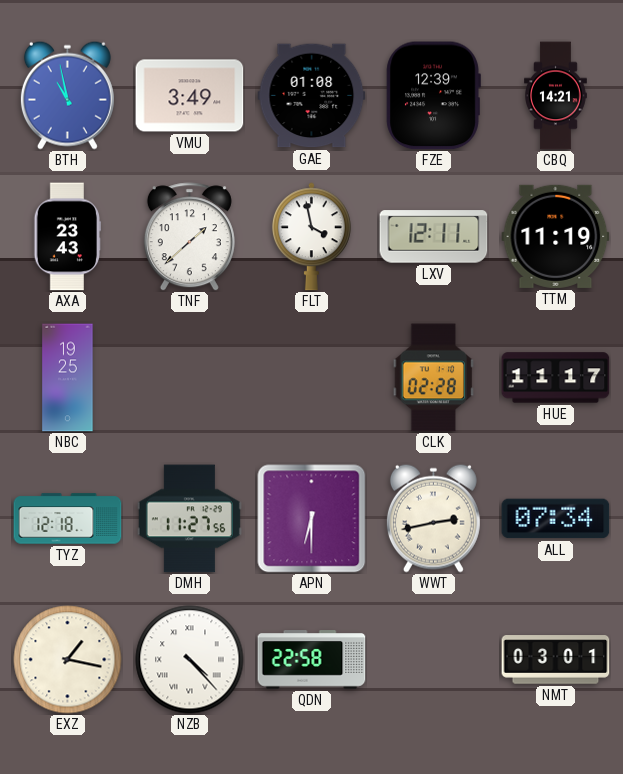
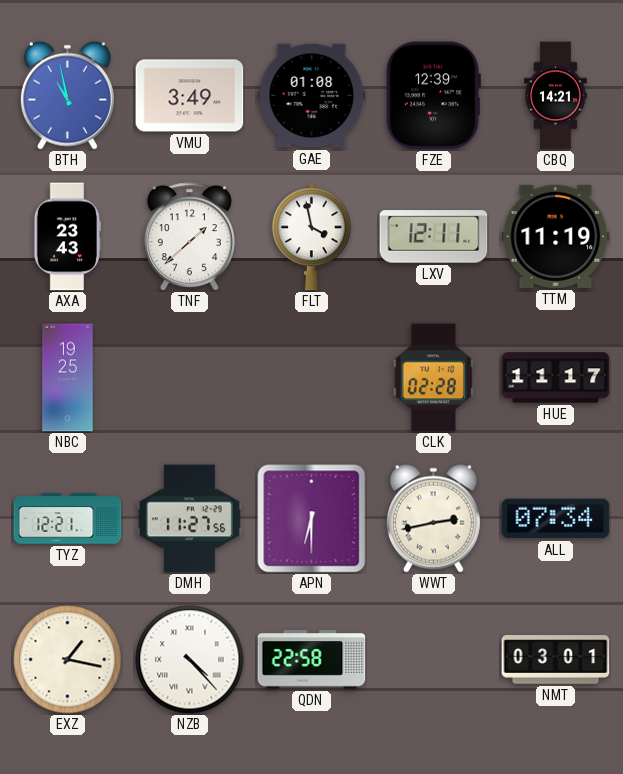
TYZ: 12:18 -> 12:21 (68, 519)
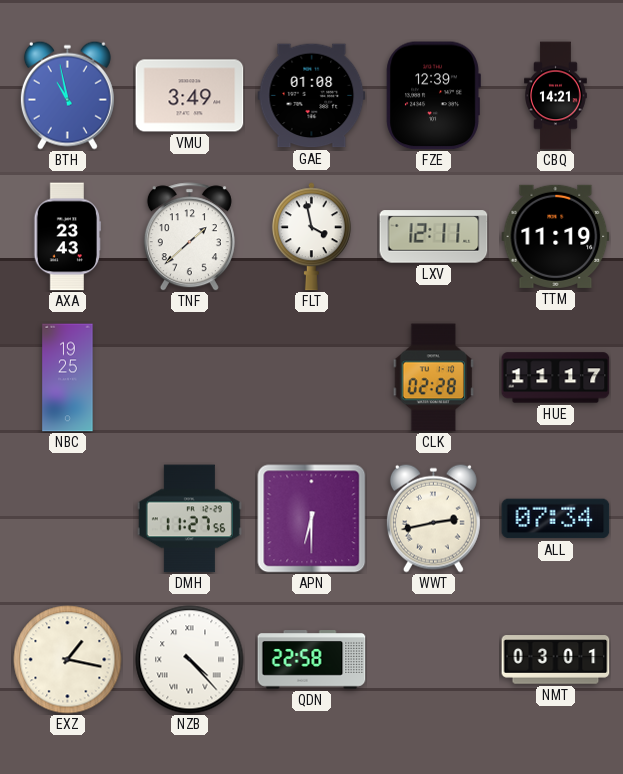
TYZ: 12:21 -> none (68, 519)
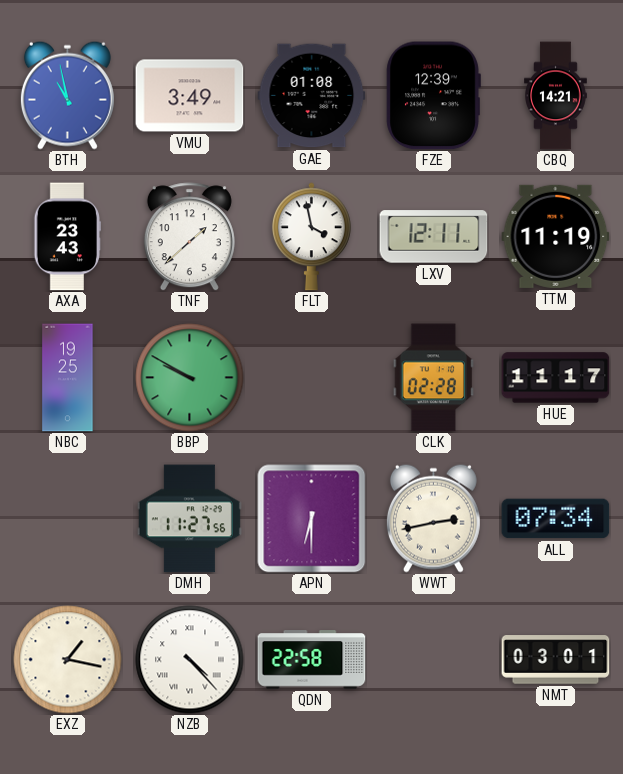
BBP: none -> 9:50 (190, 378)
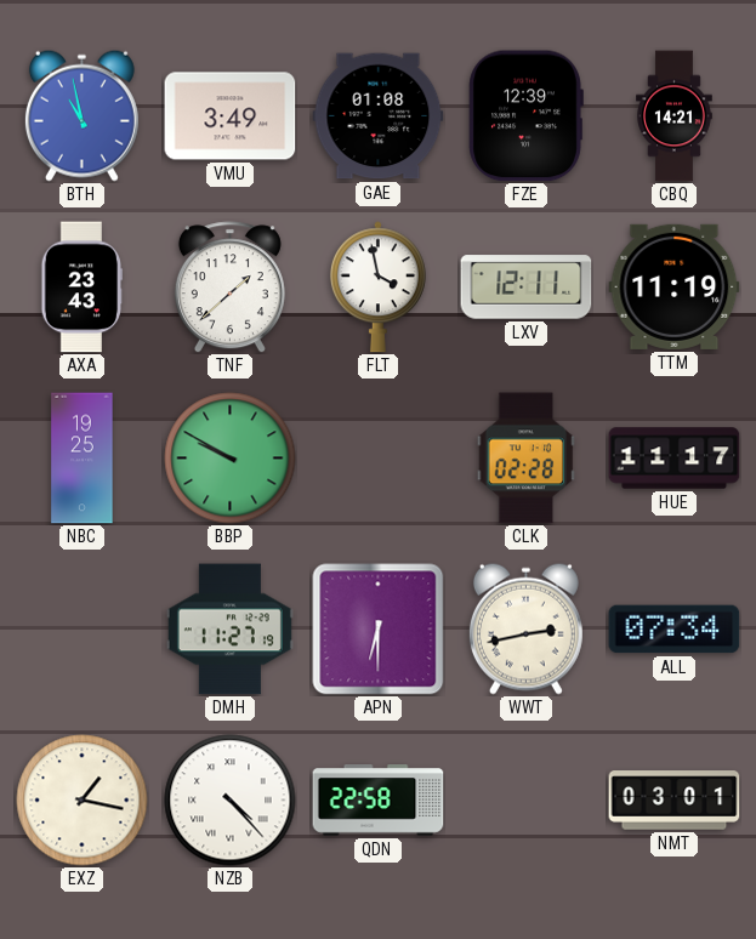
DMH: 11:27:56 -> 11:27:19 (229, 630)
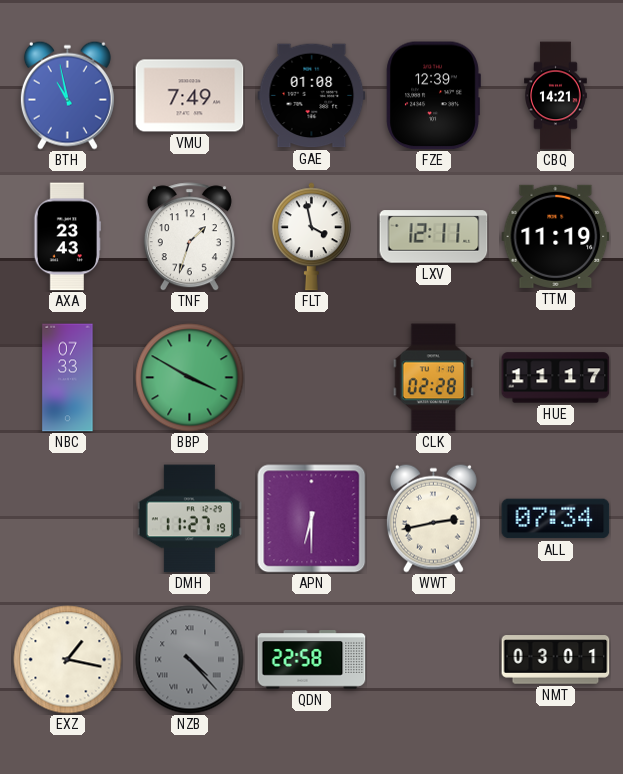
VMU: 3:49 -> 7:49 (190, 96)
TNF: 1:38 -> 1:33 (189, 237)
NBC: 19:25 -> 07:33 (68, 378)
BBP: 9:50 -> 3:50 (190, 378)
NZB dial: white -> grey (190, 660)
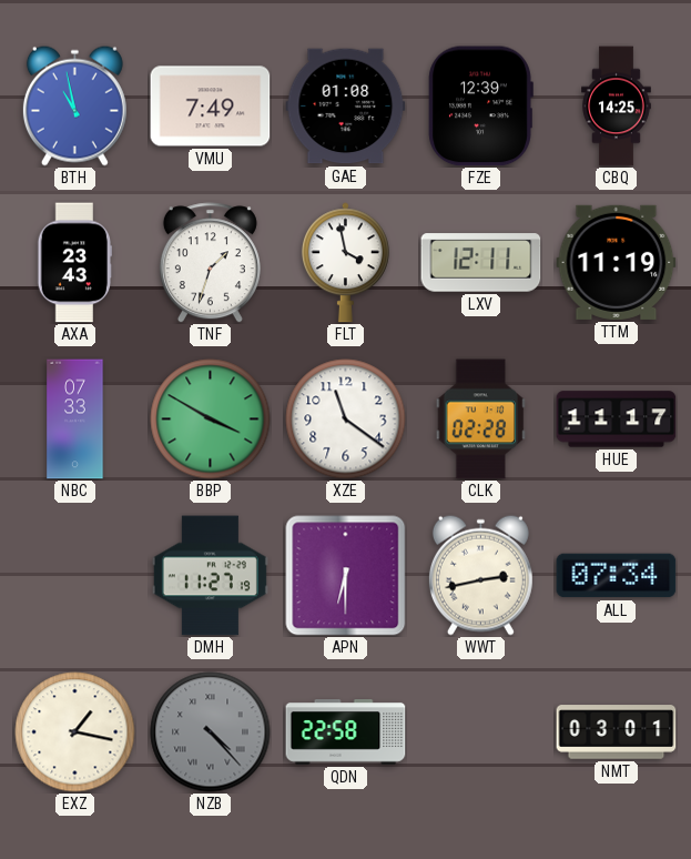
CBQ: 14:21 -> 14:25 (617, 107)
XZE: none -> 11:21 (346, 420)
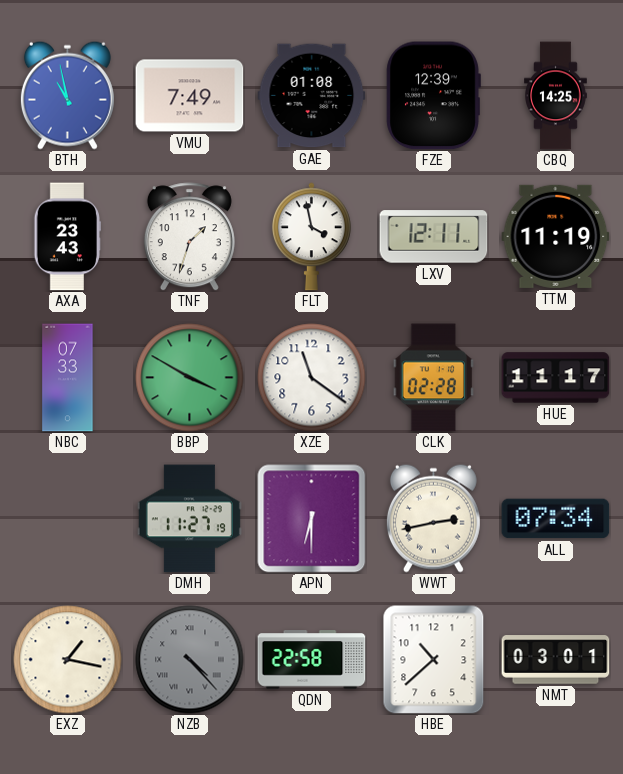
HBE: none -> 10:38 (434, 660)
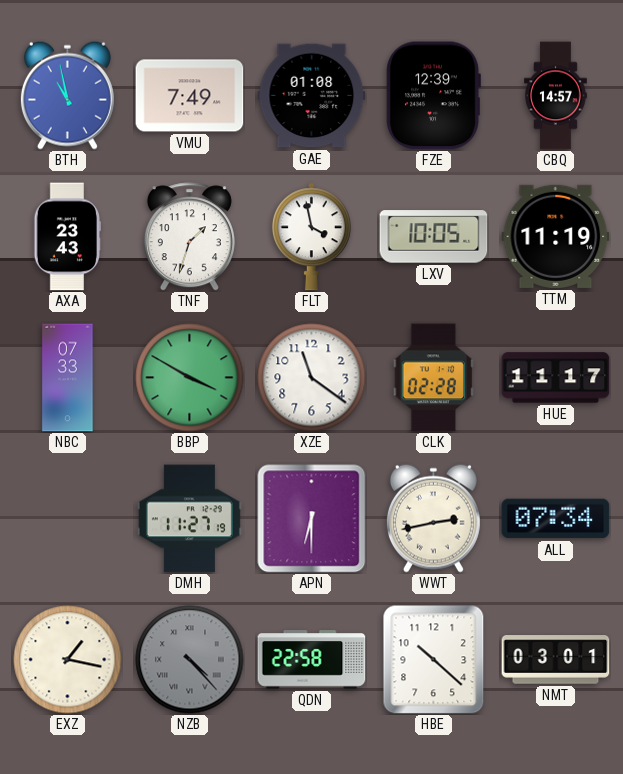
CBQ: 14:25 -> 14:57 (556, 96)
LXV: 12:11 -> 10:05 (434, 237)
HBE: 10:38 -> 10:22 (434, 660)
